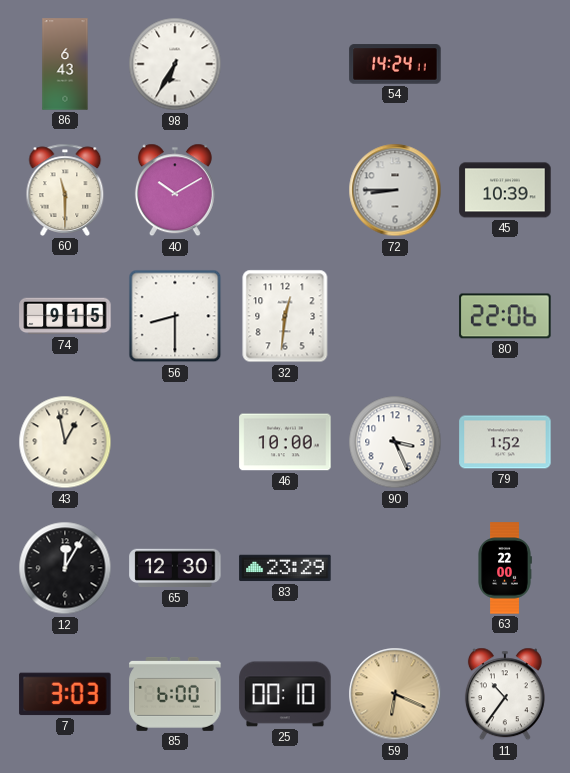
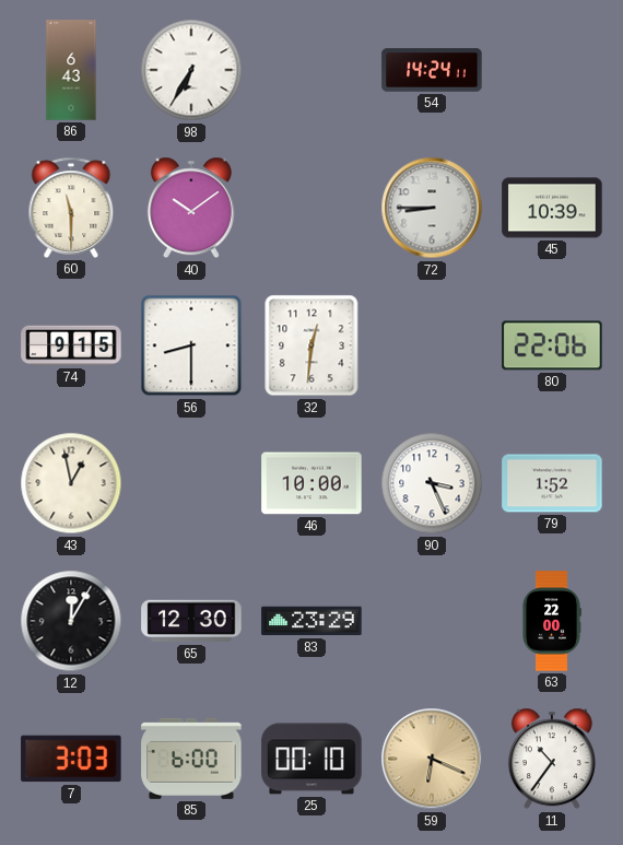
40: 10:10 -> 10:09 (191, 208)
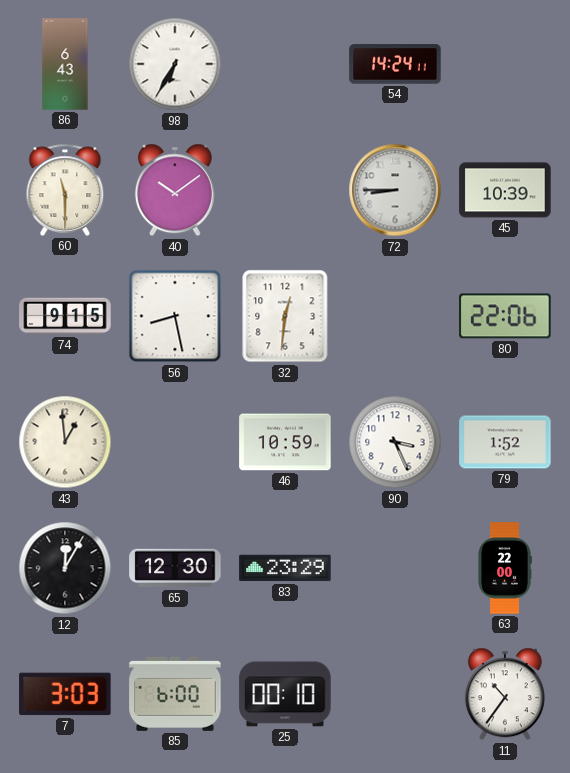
56: 8:30 -> 8:28 (175, 316)
43: 12:58 -> 12:59 (65, 442)
46: 10:00 -> 10:59 (285, 442)
59: 6:19 -> none (432, 759)
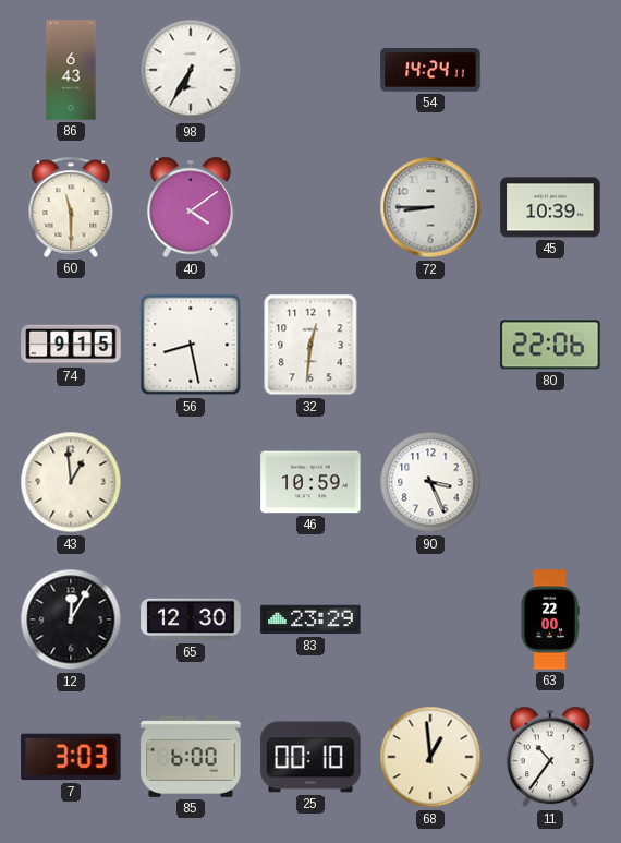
40: 10:09 -> 4:09 (191, 207)
79: 1:52 -> none (505, 442)
68: none -> 12:59 (430, 757)
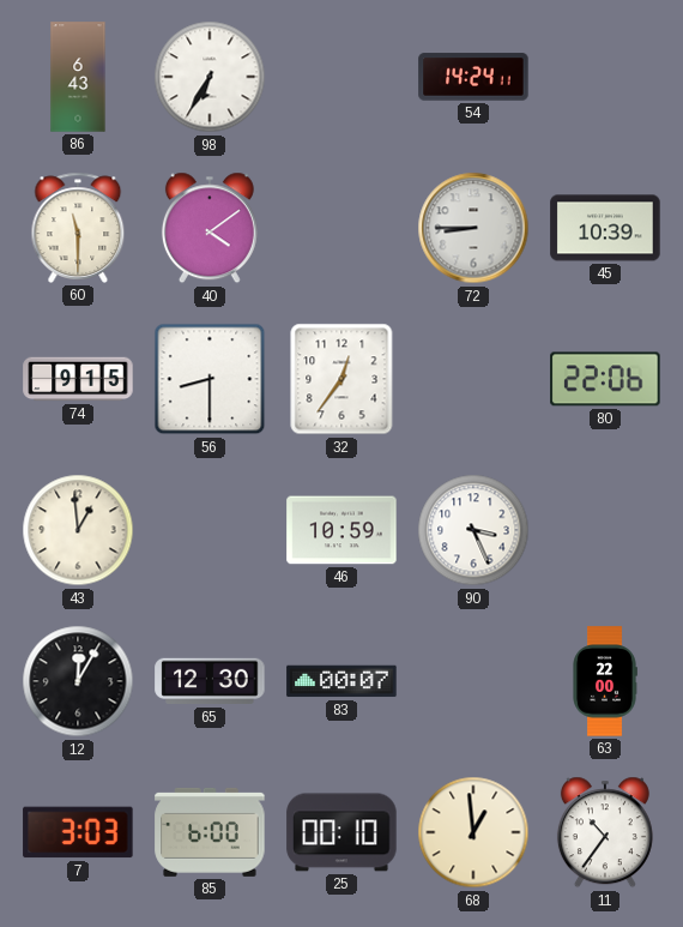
56: 8:28 -> 8:30 (210, 379)
32: 12:31 -> 12:36 (341, 379)
83: 23:29 -> 00:07 (341, 681)
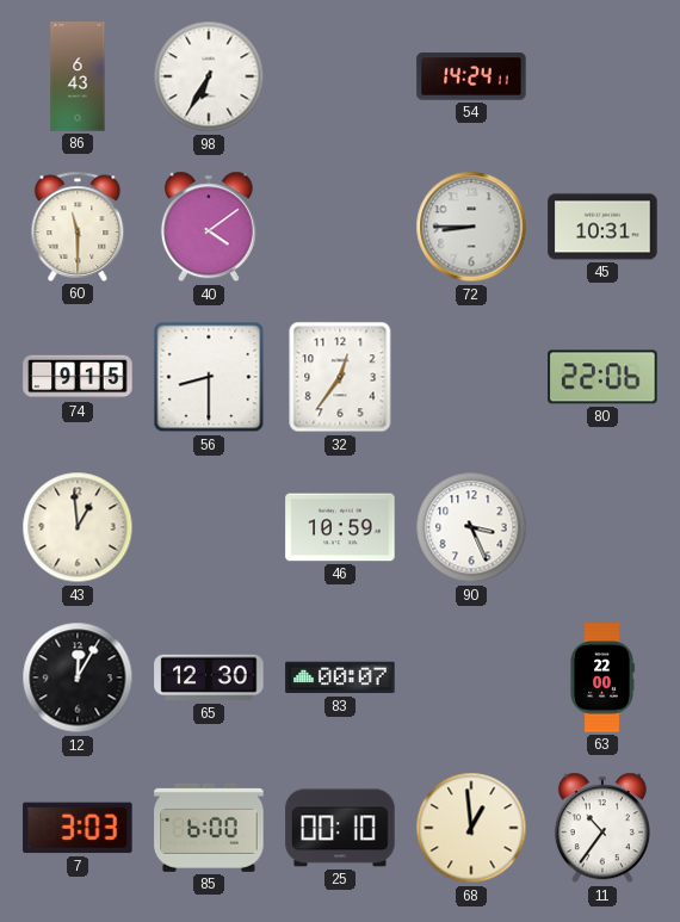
45: 10:39 -> 10:31 (602, 227)
